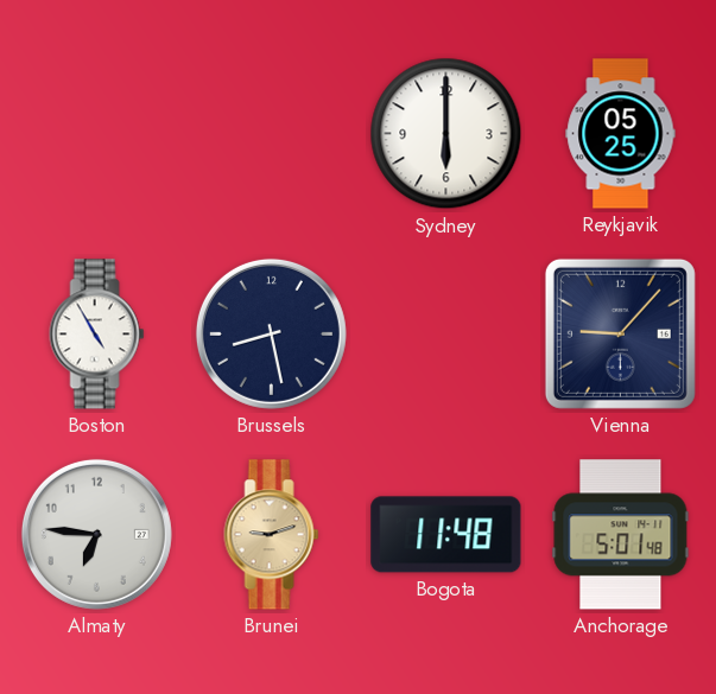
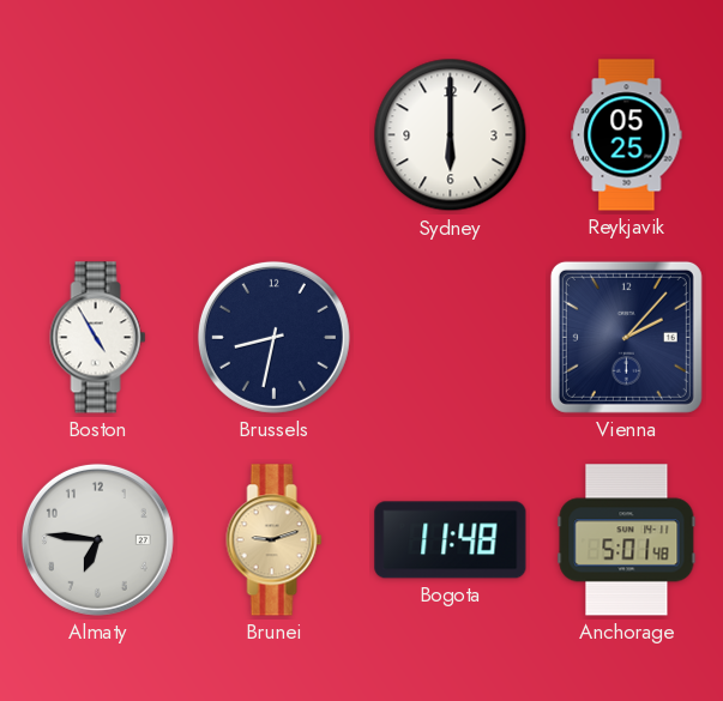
Brussels: 8:28 -> 8:32 (273, 337)
Vienna: 9:07 -> 2:07 (626, 337)
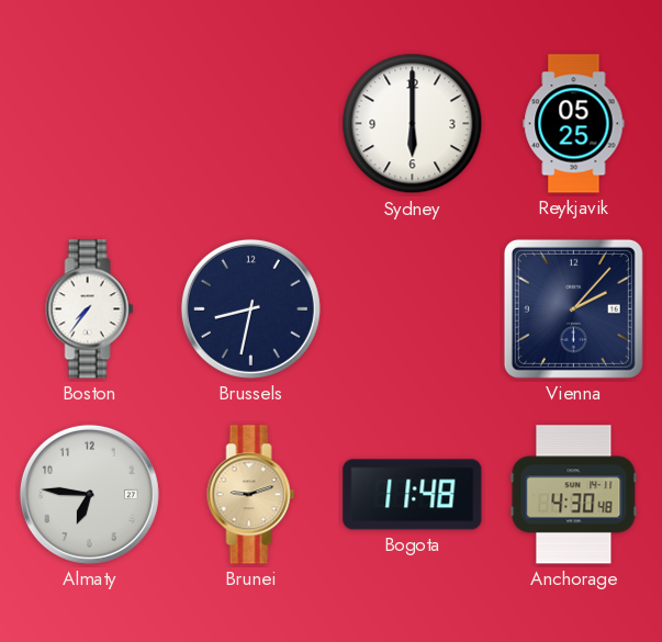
Boston: 4:55 -> 7:36 (90, 309)
Anchorage: 5:01 -> 4:30 (574, 495)
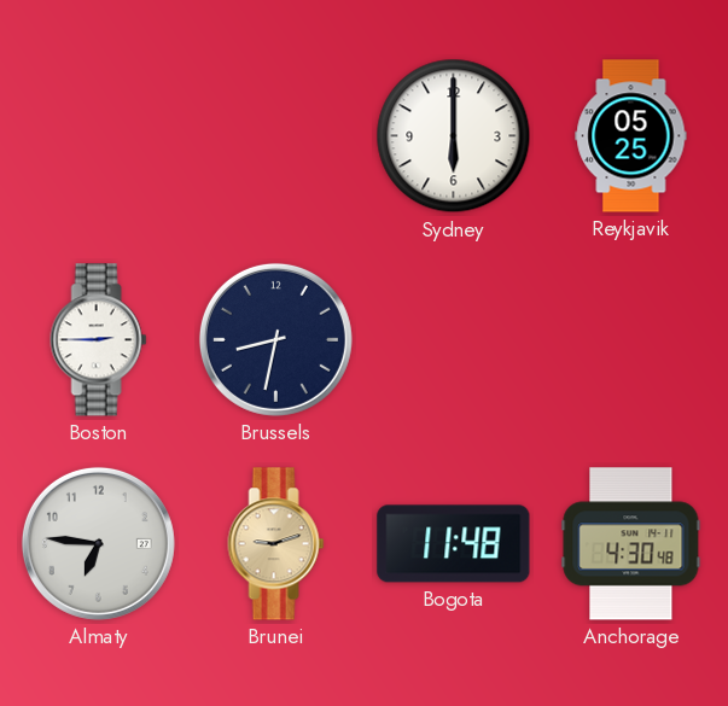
Boston: 7:36 -> 2:45 (99, 340)
Vienna: 2:07 -> none (573, 308)
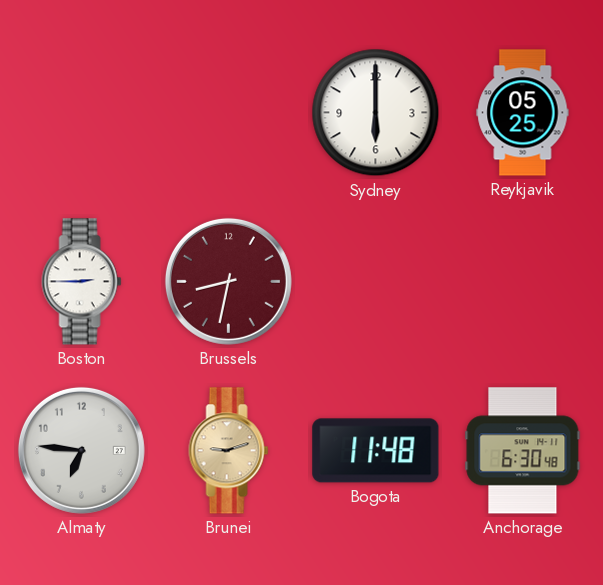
Brussels dial: navy -> burgundy (228, 281)
Anchorage: 4:30 -> 6:30 (523, 451)
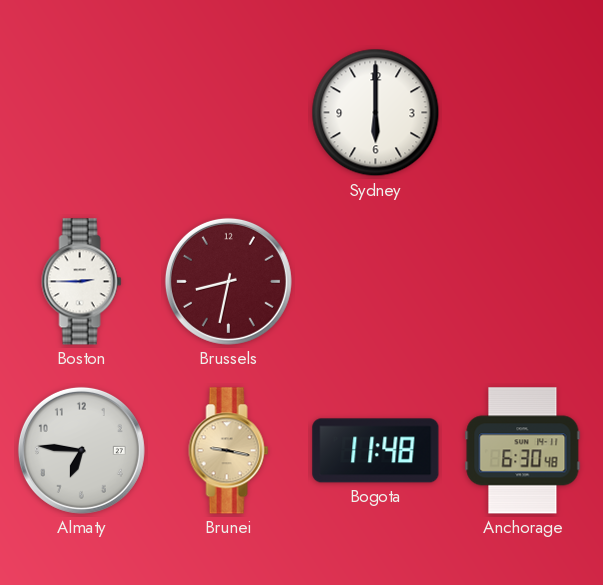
Reykjavik: 05:25 -> none (523, 113)
Brunei: 9:12 -> 9:17 (229, 451)
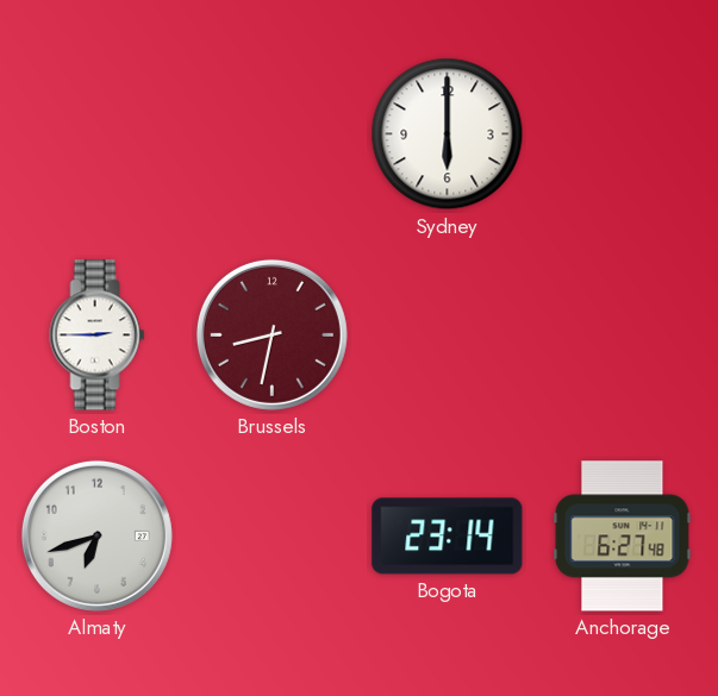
Almaty: 6:46 -> 6:42 (96, 535)
Brunei: 9:17 -> none (229, 451)
Bogota: 11:48 -> 23:14 (448, 537)
Anchorage: 6:30 -> 6:27 (623, 537)
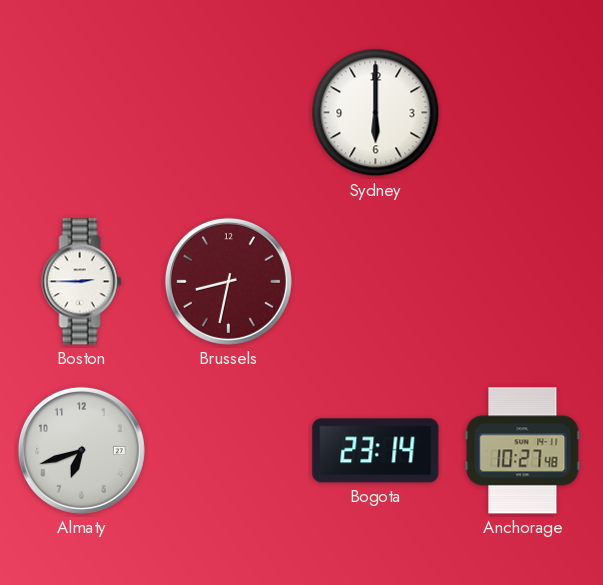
Anchorage: 6:27 -> 10:27 (523, 451)
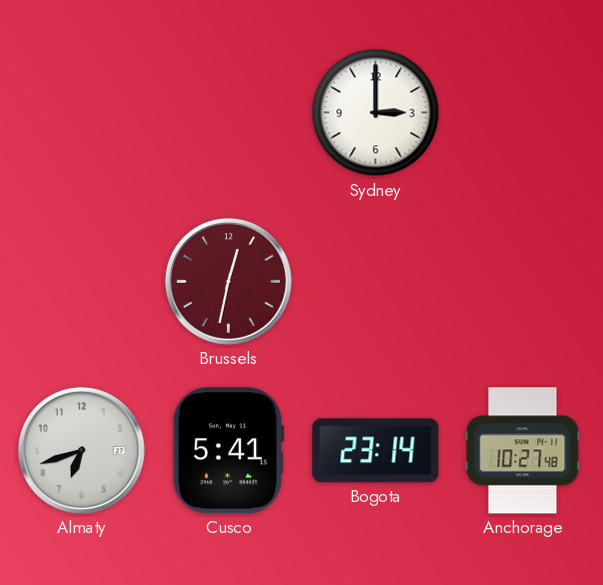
Sydney: 6:00 -> 3:00 (376, 113)
Boston: 2:45 -> none (82, 282)
Brussels: 8:32 -> 12:32 (228, 281)
Cusco: none -> 5:41 (228, 451)
